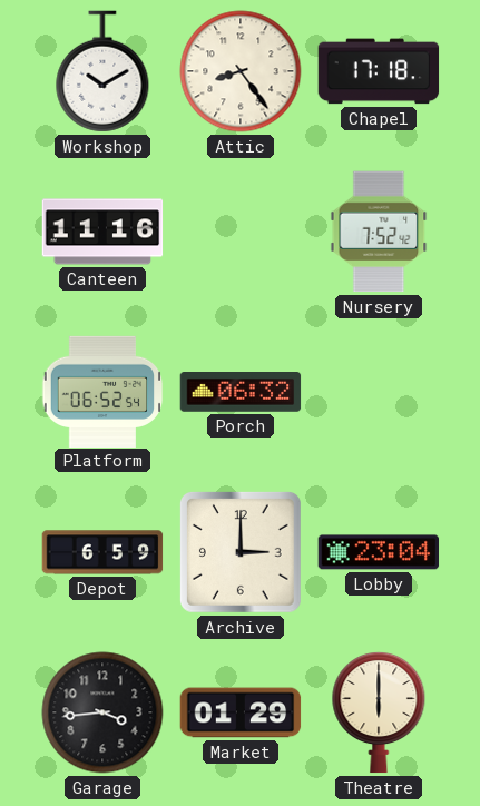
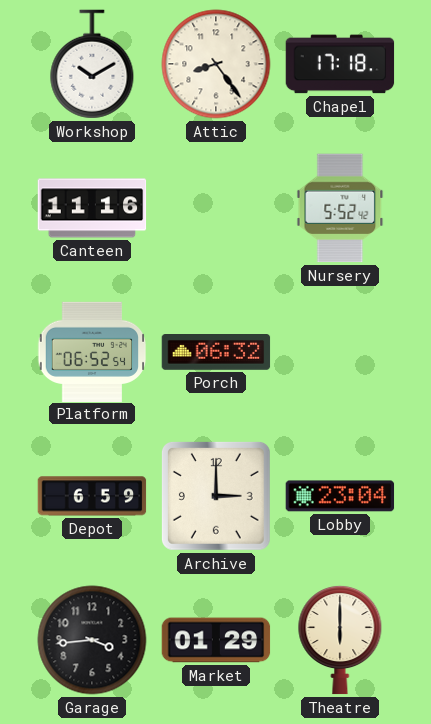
Nursery: 7:52 -> 5:52 (340, 208)
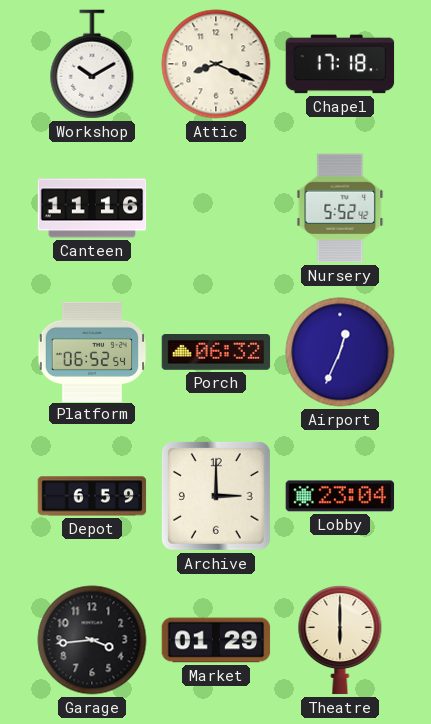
Attic: 8:24 -> 8:19 (216, 64)
Airport: none -> 12:34 (340, 352)
